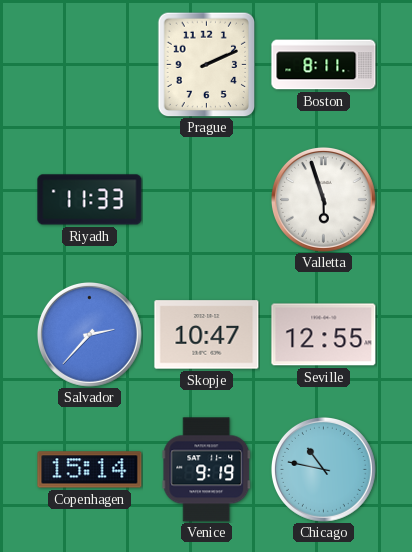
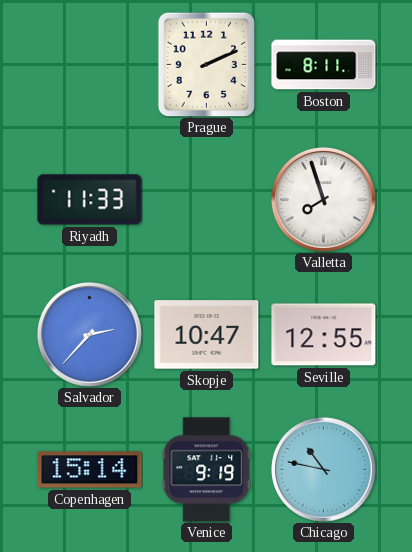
Valletta: 5:57 -> 7:57 (323, 199)
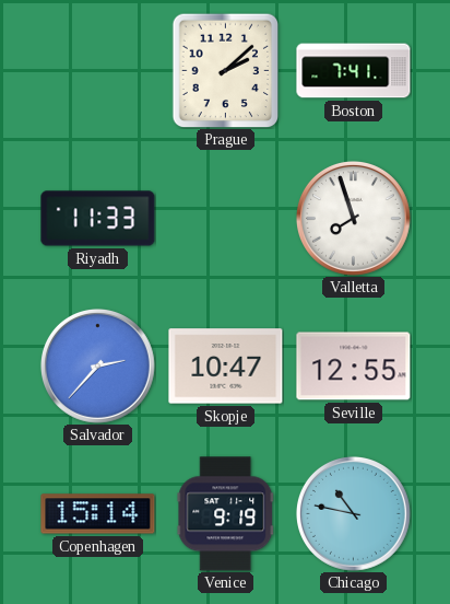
Prague: 2:11 -> 2:08 (226, 70)
Boston: 8:11 -> 7:41 (354, 71)
